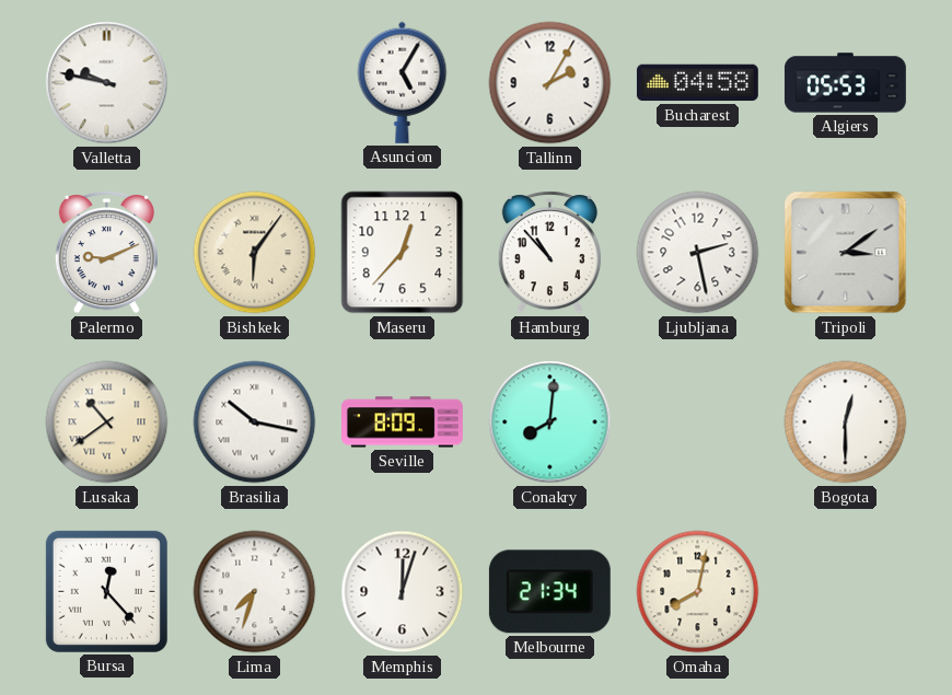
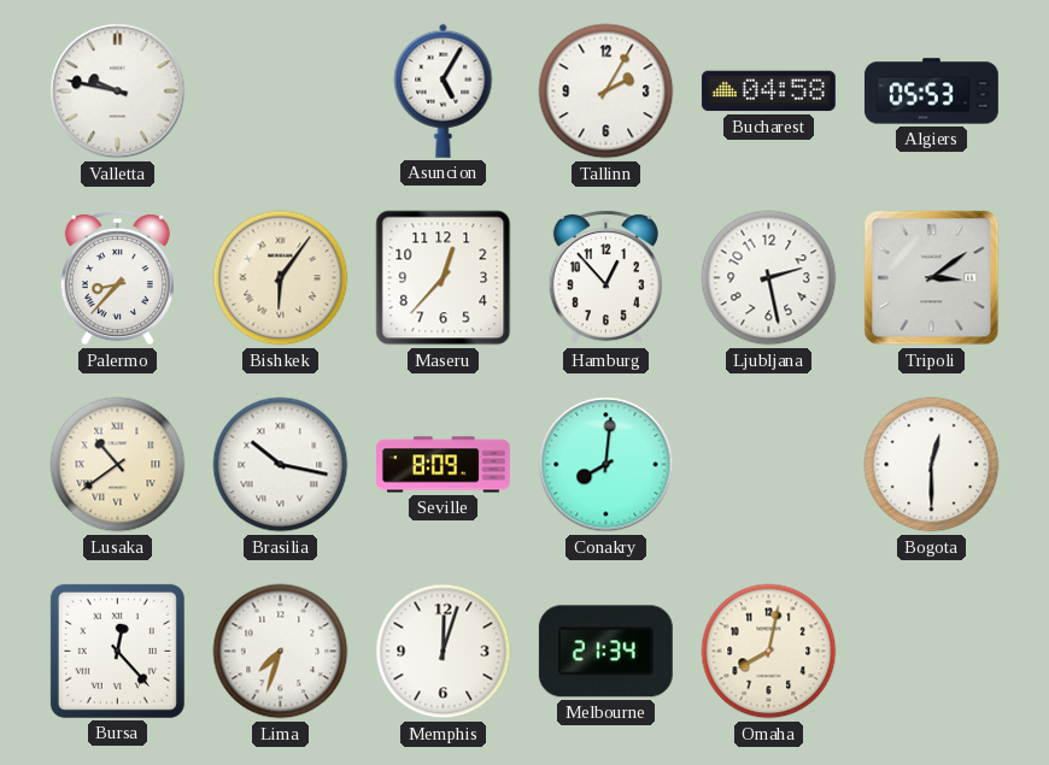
Palermo: 9:11 -> 8:37 (117, 278)
Hamburg: 10:53 -> 12:53 (605, 278)
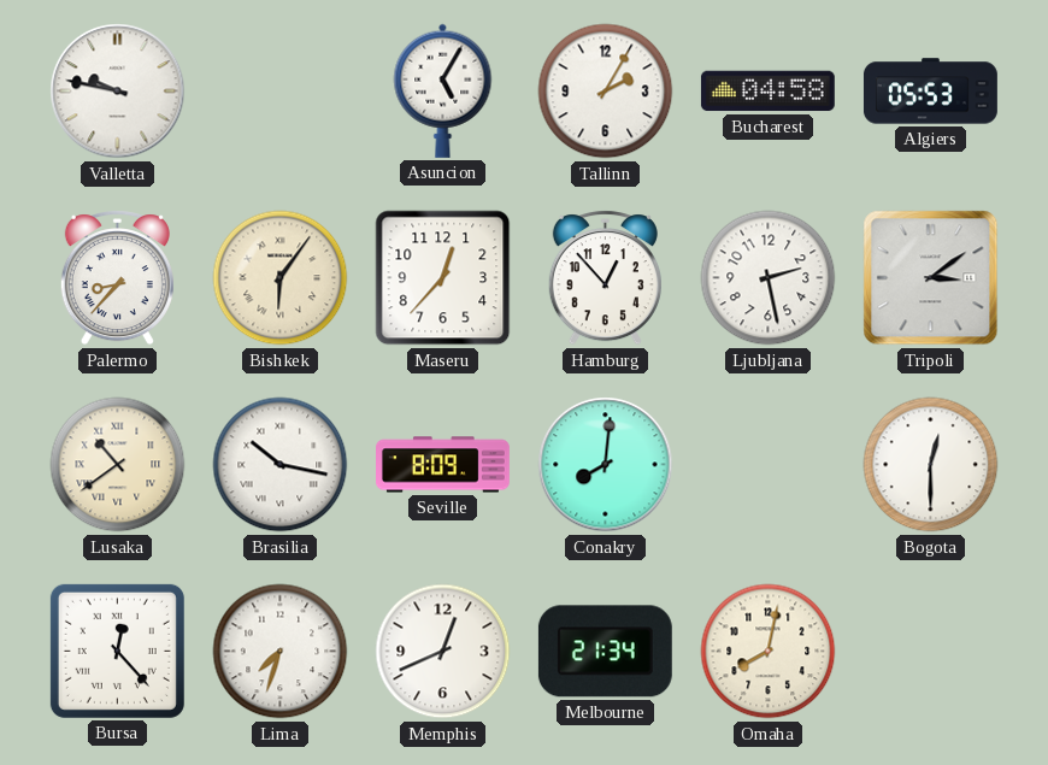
Memphis: 12:03 -> 12:41 (443, 652)
